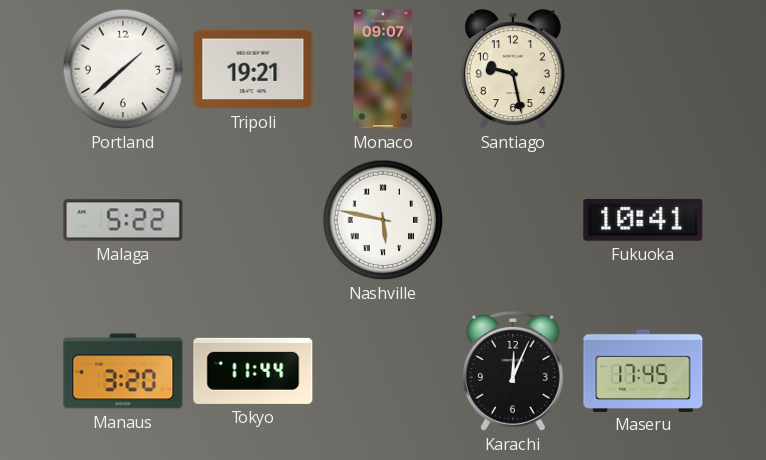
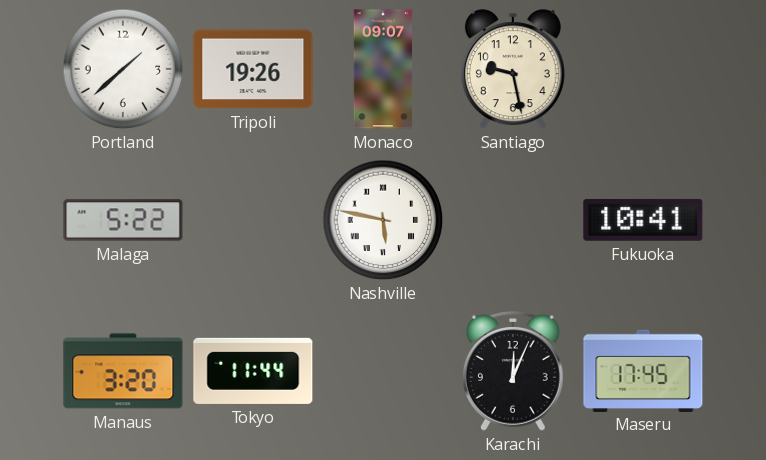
Tripoli: 19:21 -> 19:26 (253, 69)
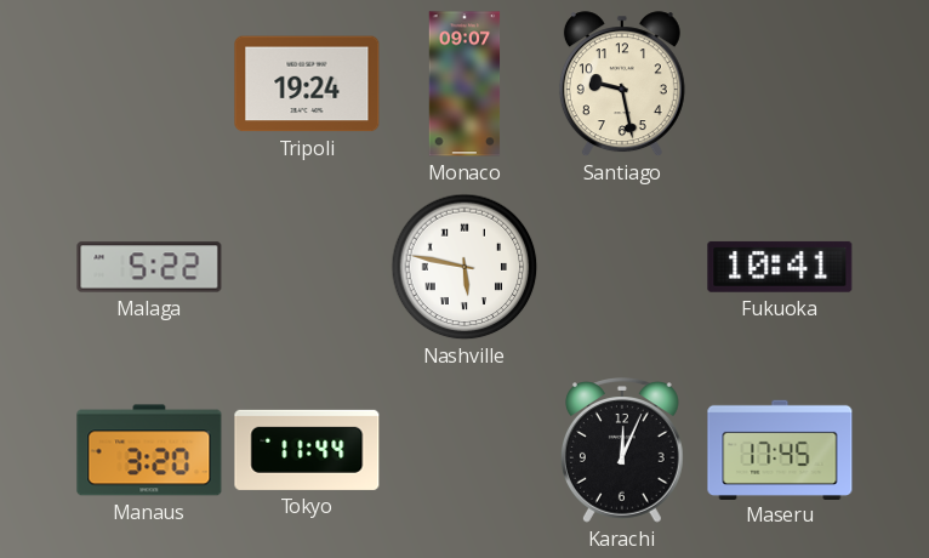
Portland: 1:38 -> none (123, 69)
Tripoli: 19:26 -> 19:24 (307, 84)
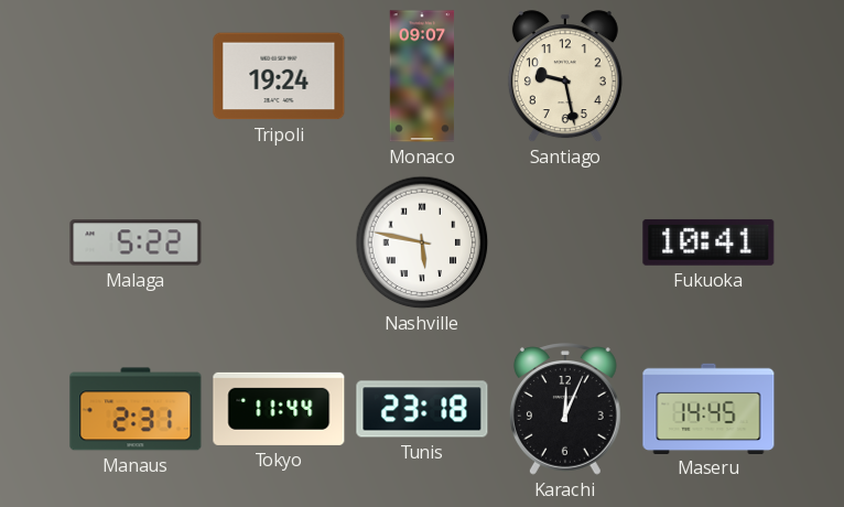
Manaus: 3:20 -> 2:31 (136, 409)
Tunis: none -> 23:18 (422, 409)
Maseru: 17:45 -> 14:45 (708, 408)
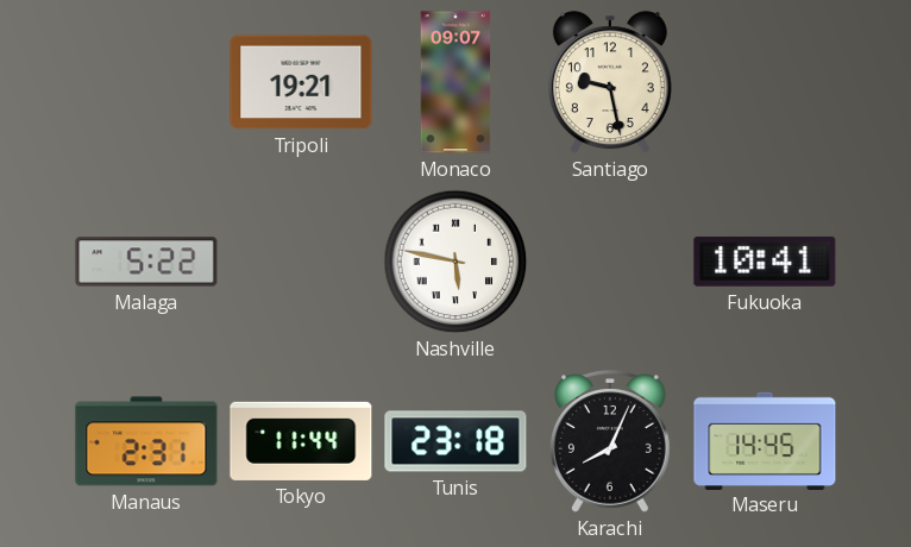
Tripoli: 19:24 -> 19:21 (301, 82)
Karachi: 12:04 -> 8:04 (610, 441)
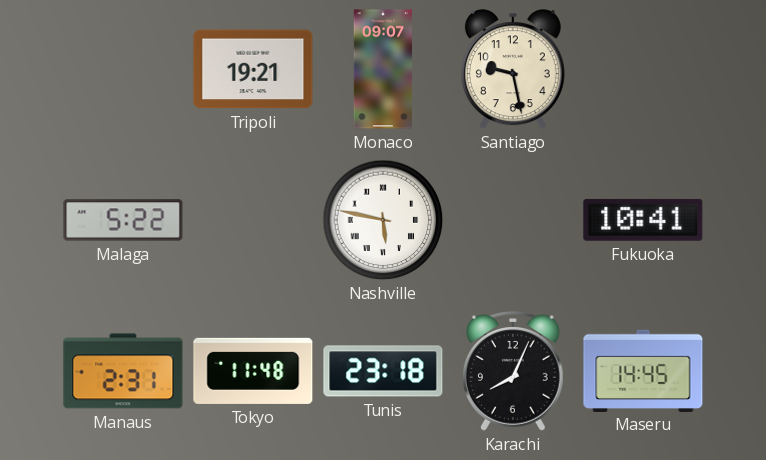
Tokyo: 11:44 -> 11:48 (253, 371)
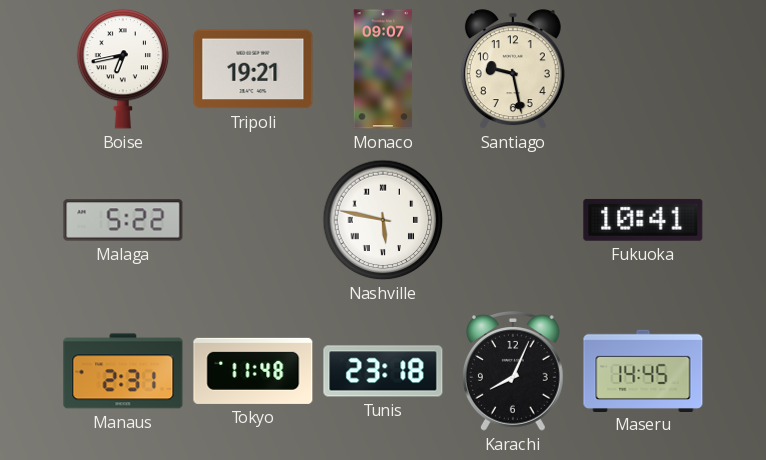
Boise: none -> 6:43 (123, 69)
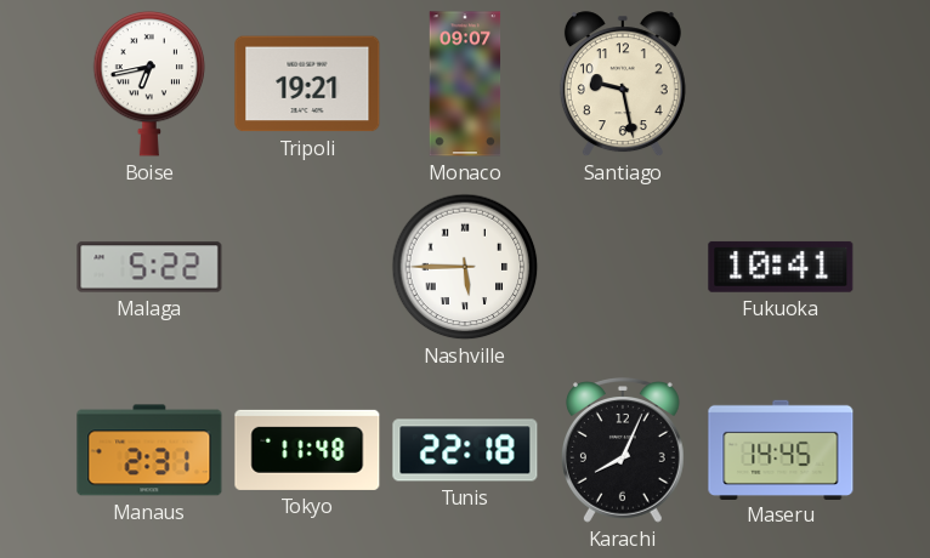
Nashville: 5:47 -> 5:45 (465, 267)
Tunis: 23:18 -> 22:18 (465, 450)
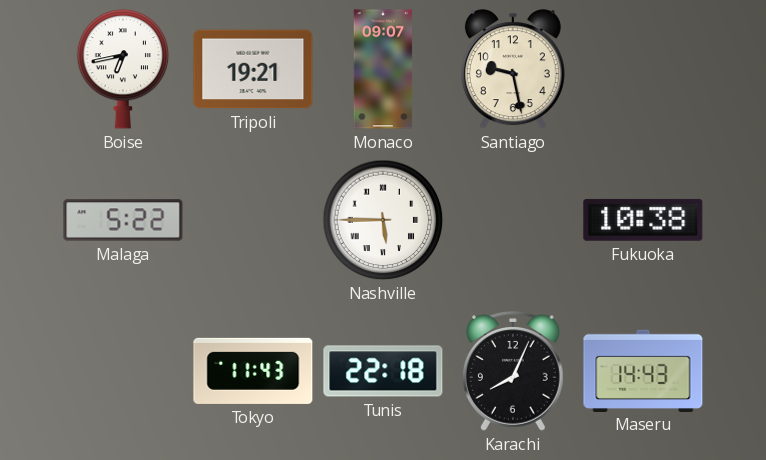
Fukuoka: 10:41 -> 10:38 (643, 220)
Manaus: 2:31 -> none (149, 450)
Tokyo: 11:48 -> 11:43 (253, 371)
Maseru: 14:45 -> 14:43 (643, 370)
